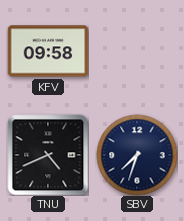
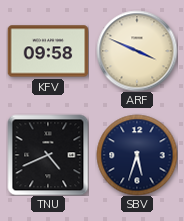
ARF: none -> 3:49 (137, 51)
SBV: 7:33 -> 5:33 (137, 155)
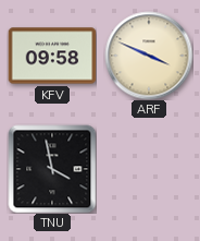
TNU: 4:41 -> 3:58 (52, 169)
SBV: 5:33 -> none (137, 155)
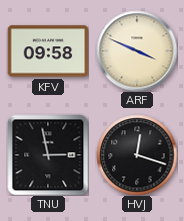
TNU: 3:58 -> 2:58 (48, 155)
HVJ: none -> 12:18 (137, 155)
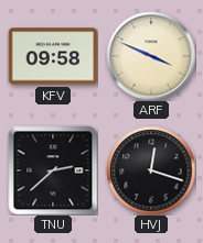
TNU: 2:58 -> 2:38 (53, 170)
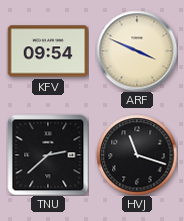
KFV: 09:58 -> 09:54 (48, 51)
HVJ: 12:18 -> 11:18 (137, 155)
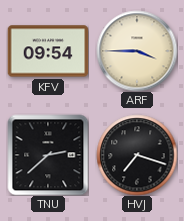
ARF: 3:49 -> 3:45 (137, 51)
HVJ: 11:18 -> 7:18 (137, 155)
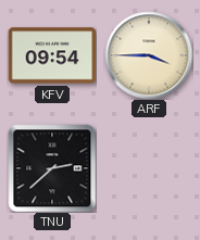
HVJ: 7:18 -> none (137, 155)
